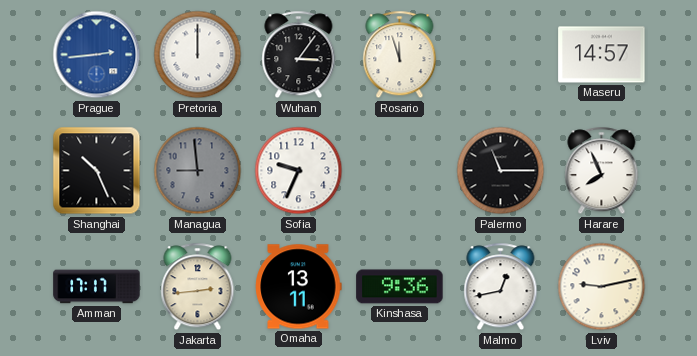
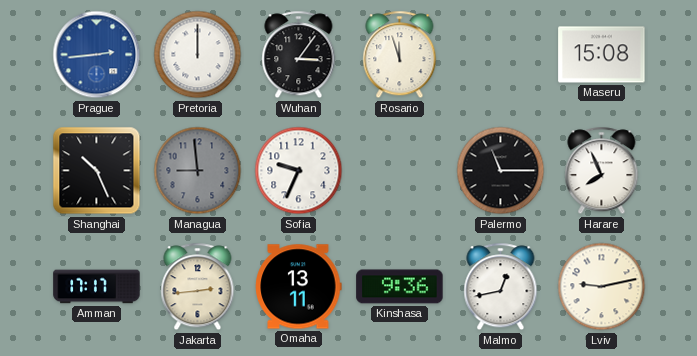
Maseru: 14:57 -> 15:08 (602, 55)
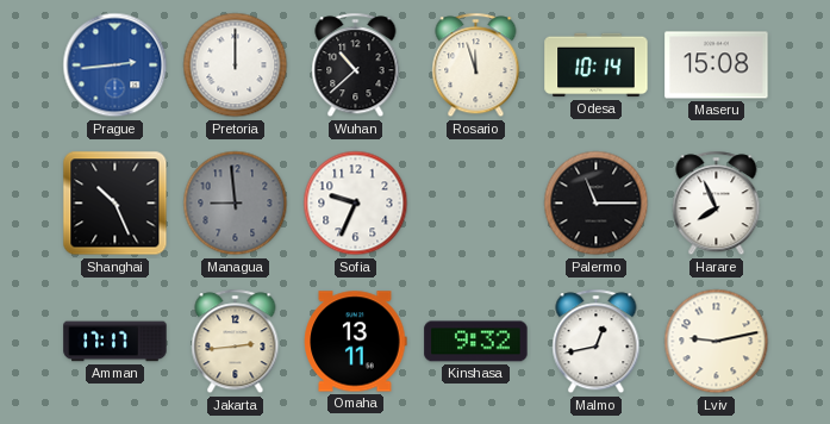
Wuhan: 3:06 -> 10:38 (356, 66)
Odesa: none -> 10:14 (597, 66)
Kinshasa: 9:36 -> 9:32 (476, 342)
